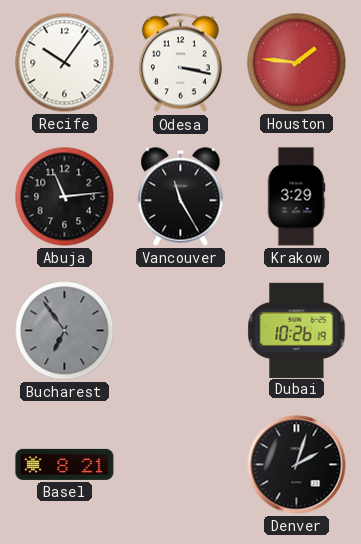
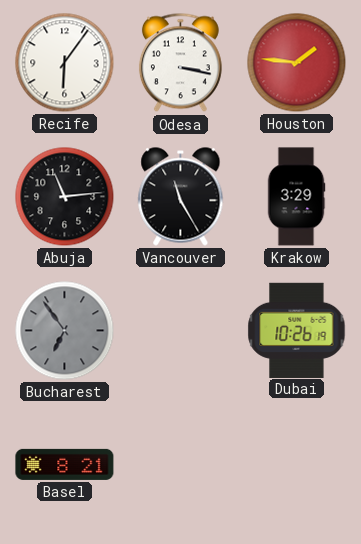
Recife: 10:06 -> 6:06 (65, 63)
Denver: 2:03 -> none (297, 465)
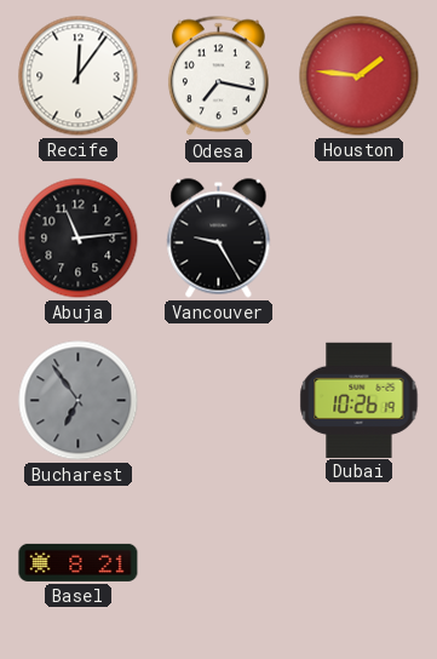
Recife: 6:06 -> 12:06 (79, 76)
Odesa: 3:17 -> 7:17 (218, 76)
Vancouver: 11:25 -> 9:25 (219, 239)
Krakow: 3:29 -> none (296, 197)
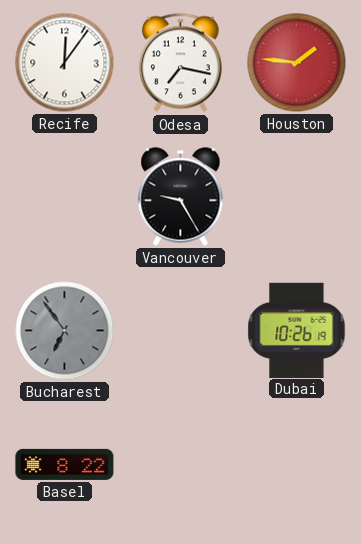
Abuja: 11:14 -> none (79, 239)
Basel: 8:21 -> 8:22 (65, 464)
